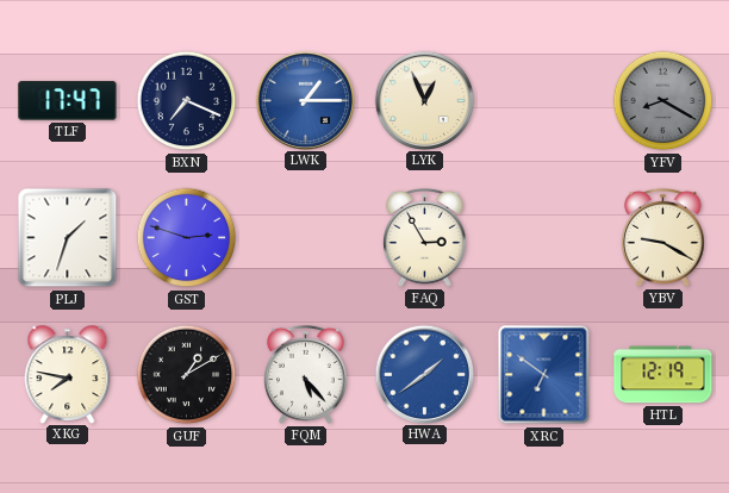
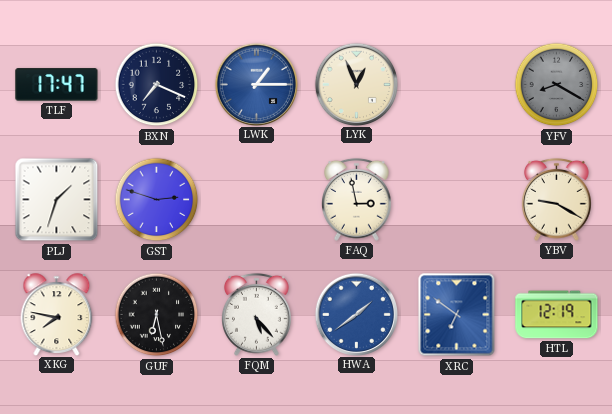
FAQ: 2:55 -> 2:58 (357, 199)
GUF: 1:10 -> 6:28 (157, 315)
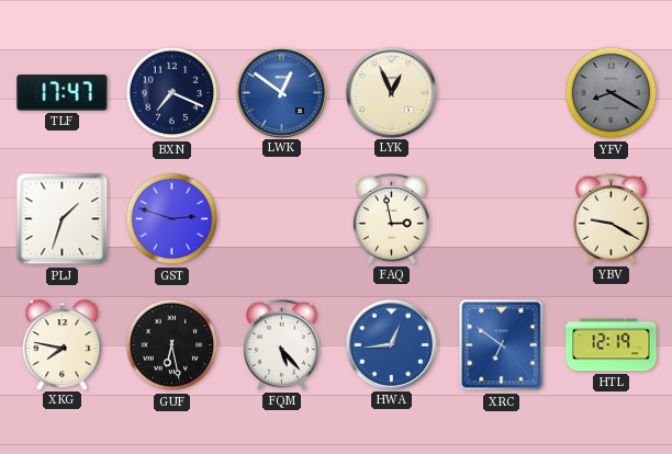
LWK: 1:15 -> 12:51 (281, 92)
HWA: 1:39 -> 12:44 (391, 344)
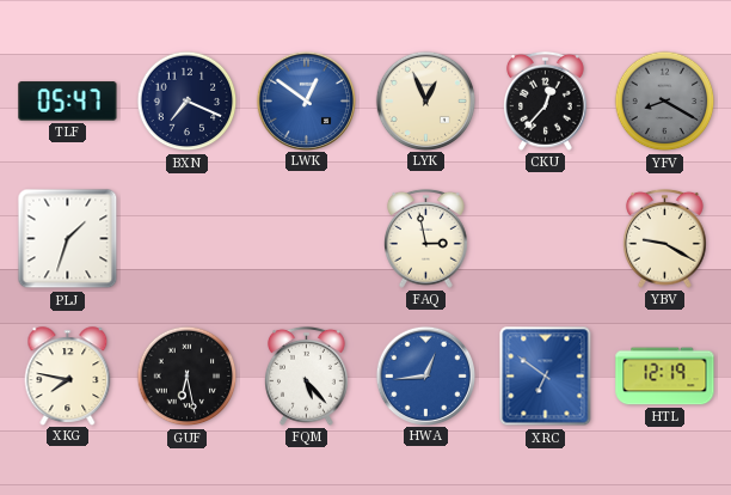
TLF: 17:47 -> 05:47 (68, 102)
CKU: none -> 12:37 (546, 100)
GST: 2:48 -> none (172, 219)
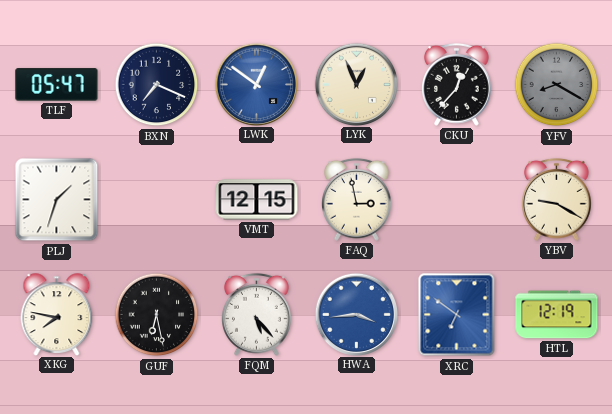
VMT: none -> 12:15 (257, 200)
HWA: 12:44 -> 3:44 (356, 314)
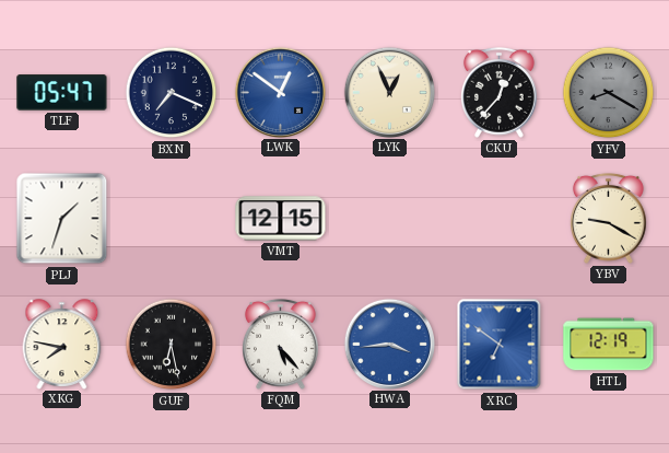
FAQ: 2:58 -> none (357, 199)
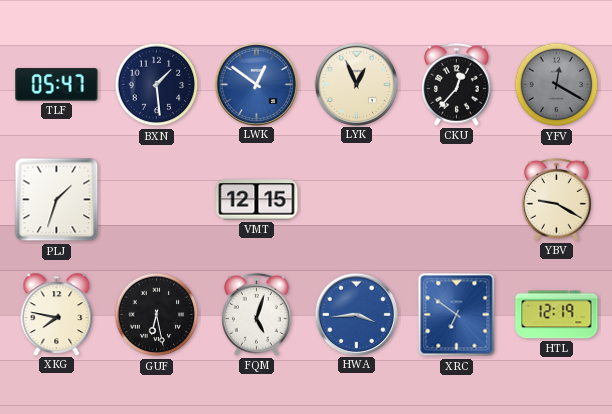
BXN: 7:19 -> 1:29 (157, 85)
YFV: 8:20 -> 12:20 (557, 85)
FQM: 5:23 -> 5:03 (257, 314)
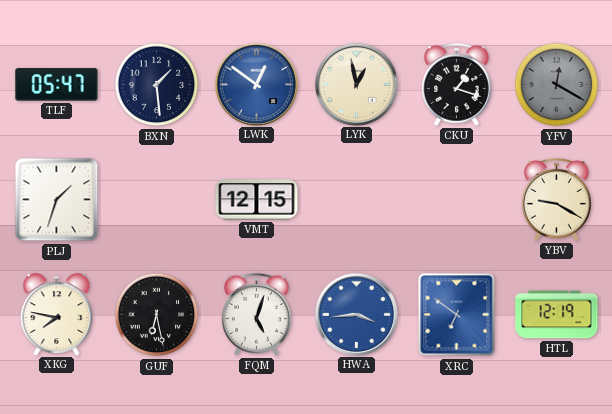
LYK: 12:56 -> 12:58 (356, 84)
CKU: 12:37 -> 1:18 (457, 84)
